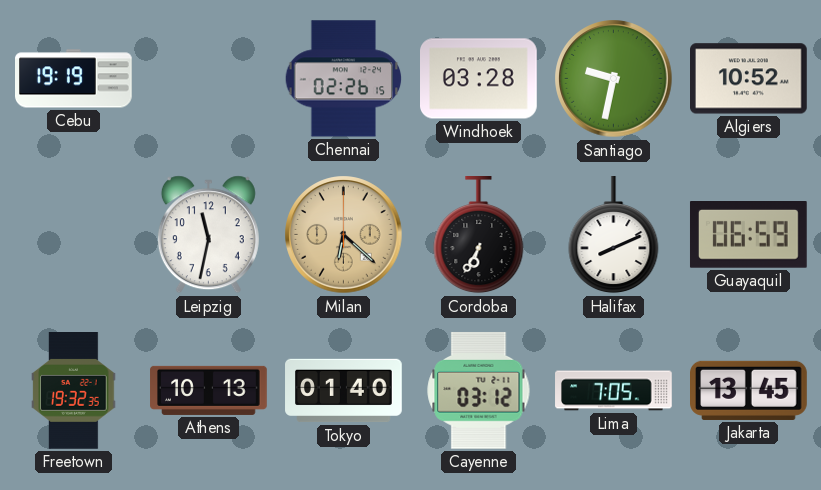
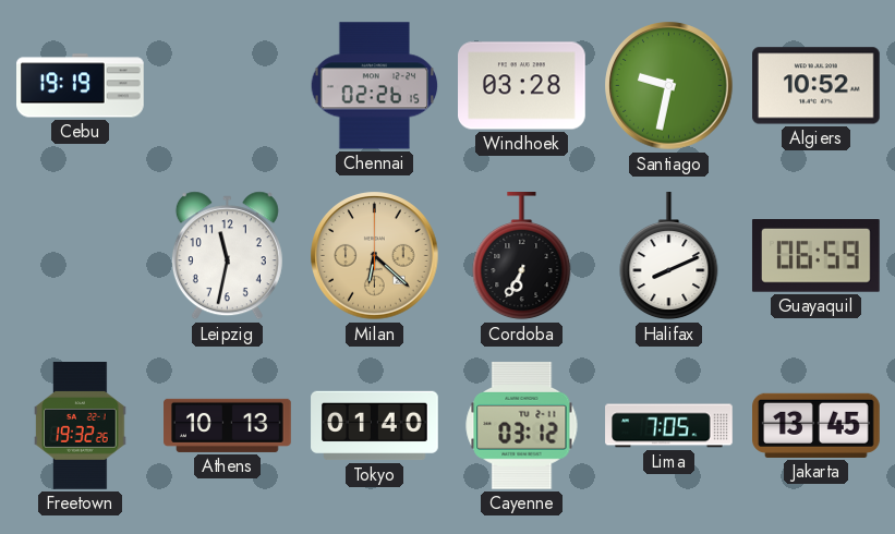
Freetown: 19:32:35 -> 19:32:26 (81, 426)
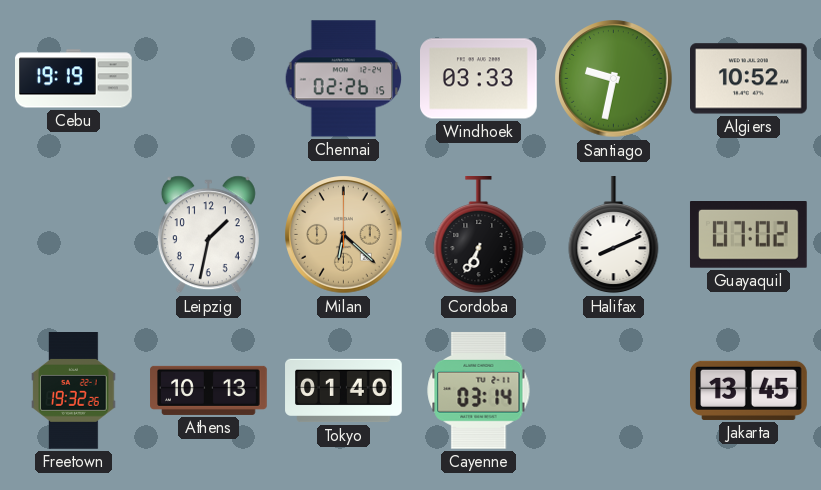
Windhoek: 03:28 -> 03:33 (479, 79)
Leipzig: 11:32 -> 1:32 (208, 235)
Guayaquil: 06:59 -> 07:02 (748, 235)
Cayenne: 03:12 -> 03:14 (479, 390)
Lima: 7:05 -> none (669, 426)
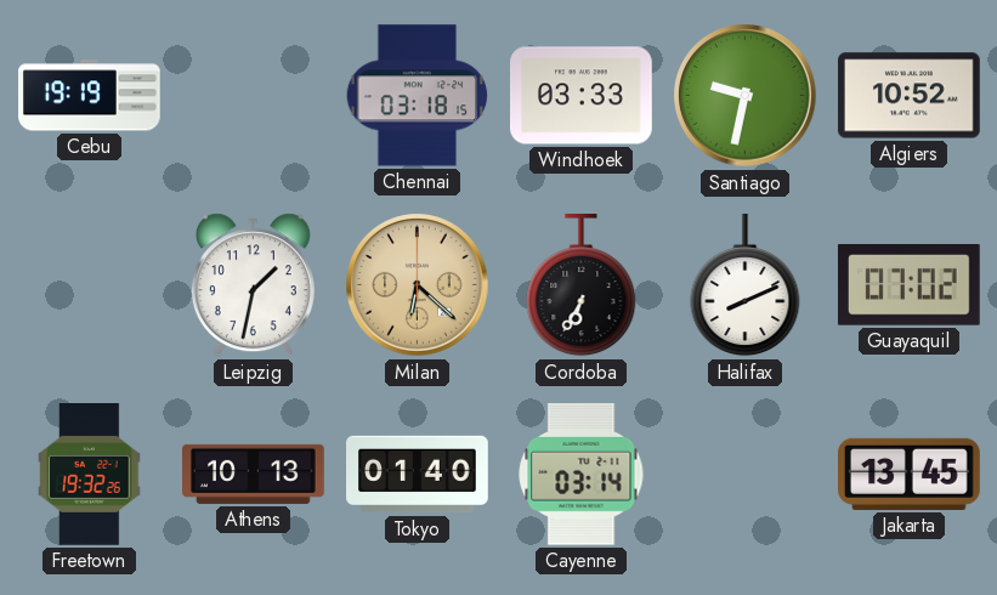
Chennai: 02:26 -> 03:18 (418, 96)
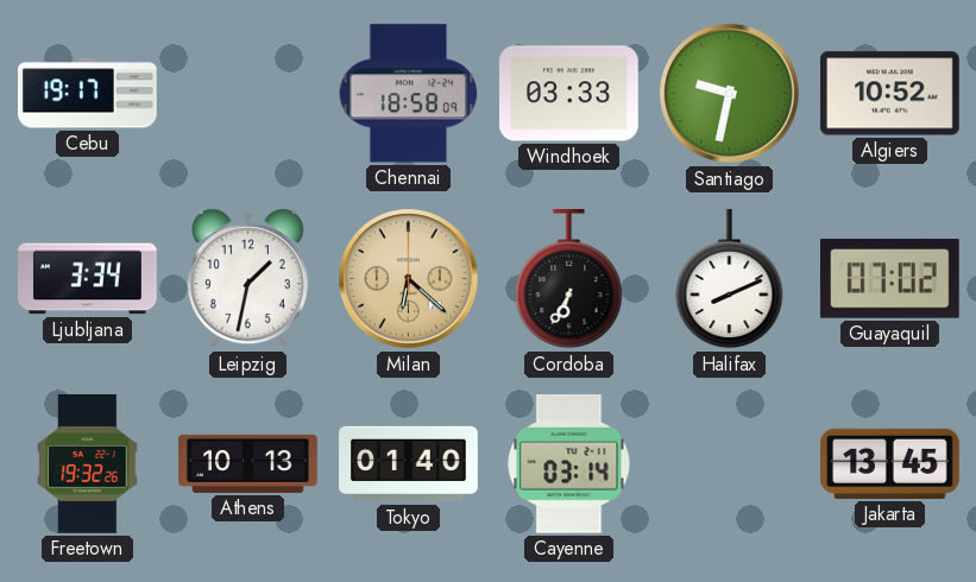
Cebu: 19:19 -> 19:17 (88, 94)
Chennai: 03:18 -> 18:58 (409, 94)
Ljubljana: none -> 3:34 (88, 279)
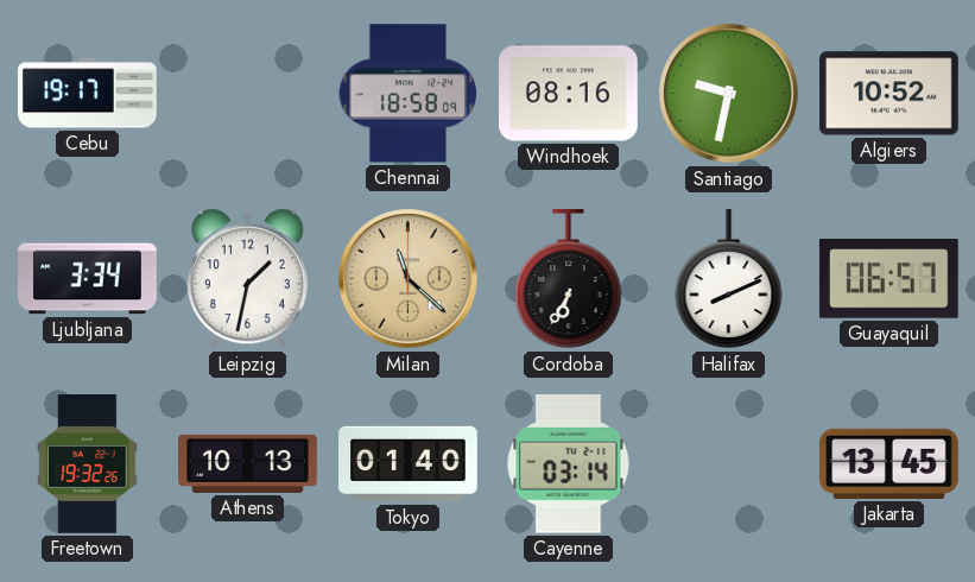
Windhoek: 03:33 -> 08:16 (569, 94)
Milan: 6:22 -> 11:22 (409, 279)
Guayaquil: 07:02 -> 06:57 (888, 279)
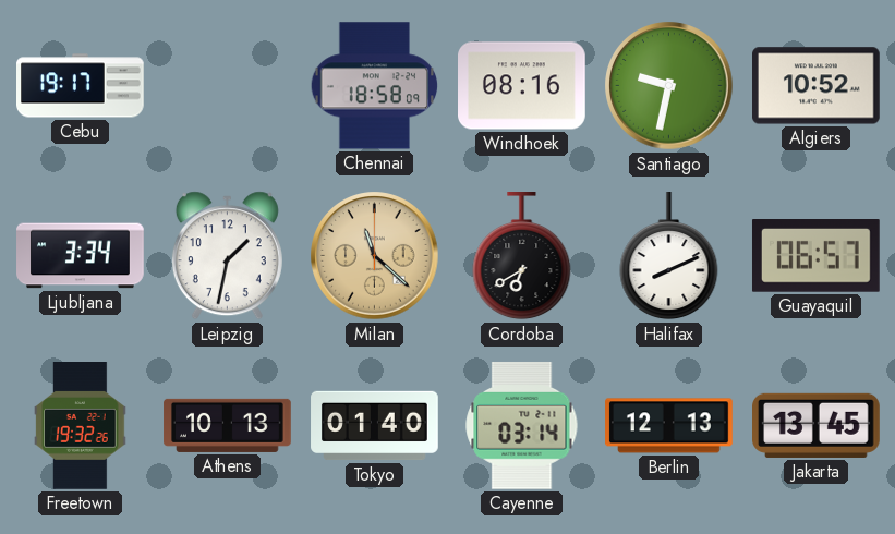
Cordoba: 6:35 -> 6:40 (522, 257)
Berlin: none -> 12:13 (669, 426)
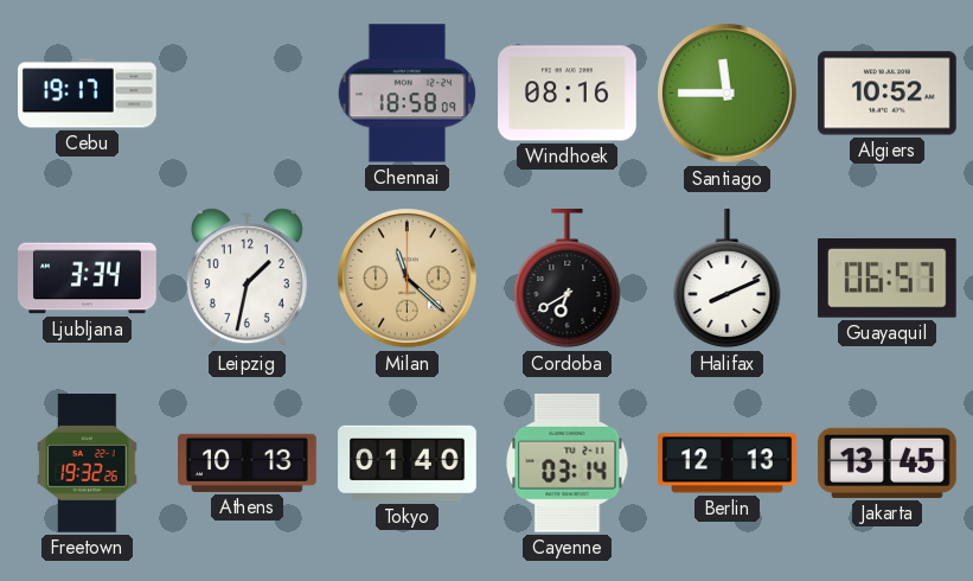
Santiago: 9:32 -> 11:45 (728, 94)
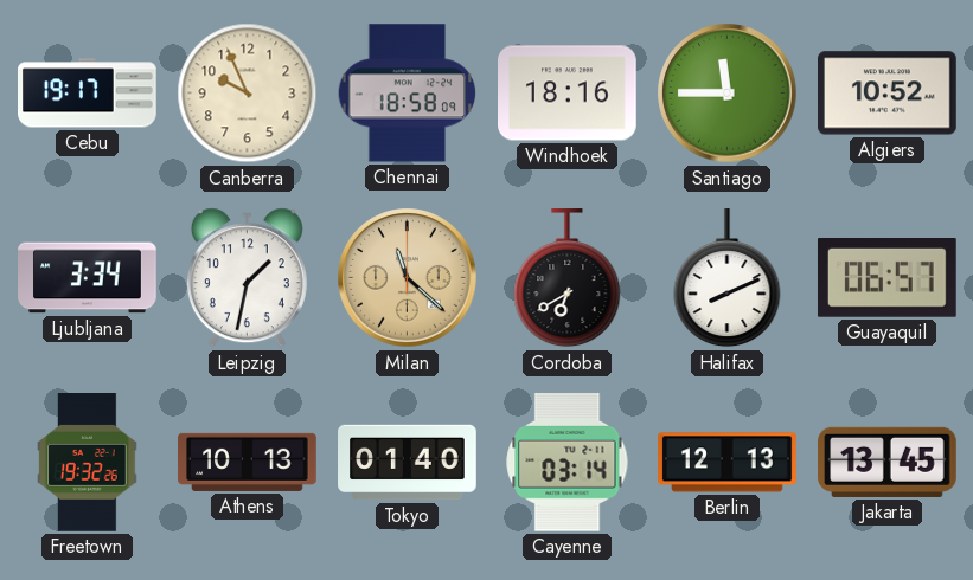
Canberra: none -> 9:56 (248, 94)
Windhoek: 08:16 -> 18:16 (568, 94)
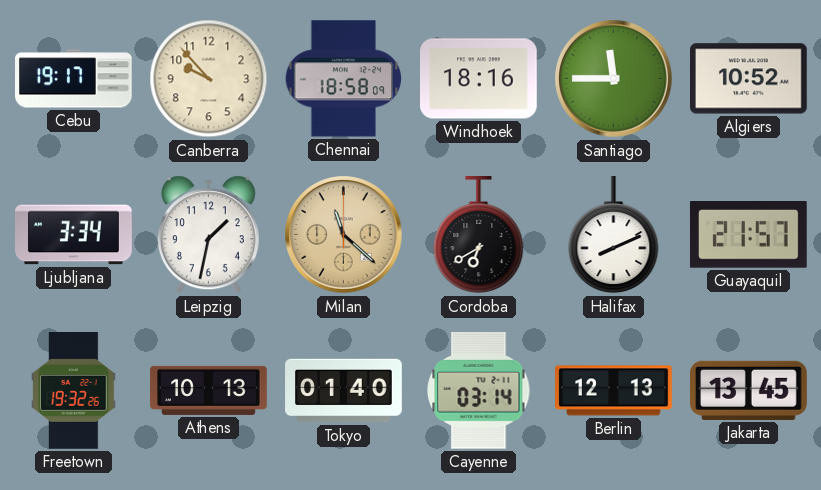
Canberra: 9:56 -> 9:53 (209, 79)
Guayaquil: 06:57 -> 21:57 (748, 235)
